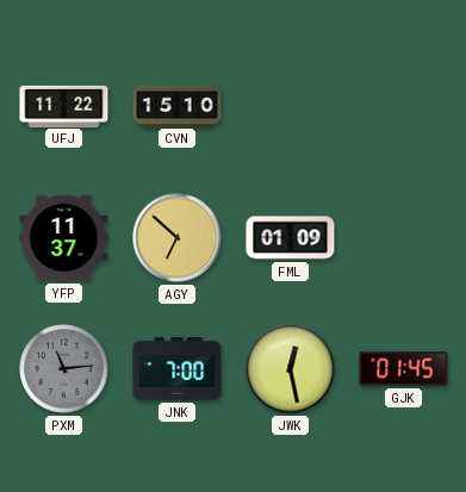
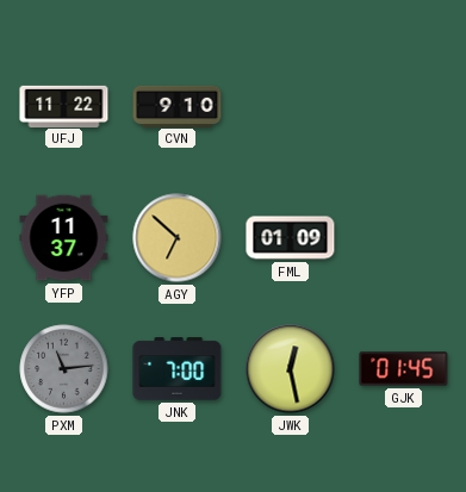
CVN: 15:10 -> 9:10 (178, 106)
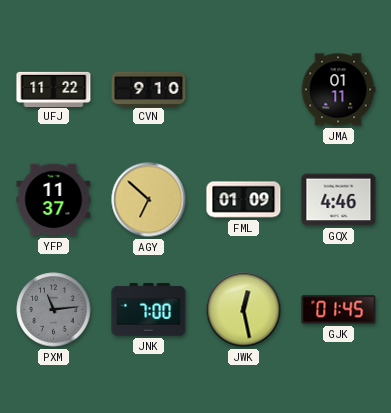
JMA: none -> 01:11 (338, 90)
GQX: none -> 4:46 (339, 200)
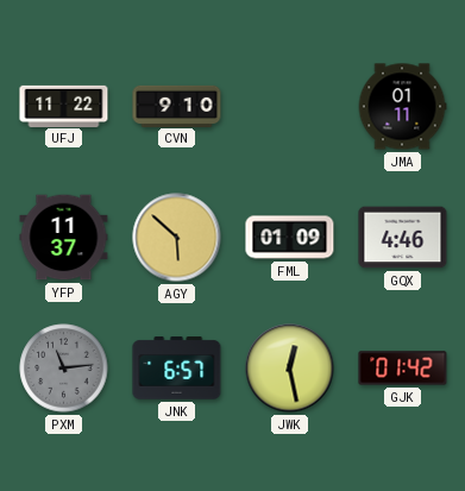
AGY: 6:52 -> 5:52 (177, 238)
JNK: 7:00 -> 6:57 (177, 369)
GJK: 01:45 -> 01:42 (403, 369)
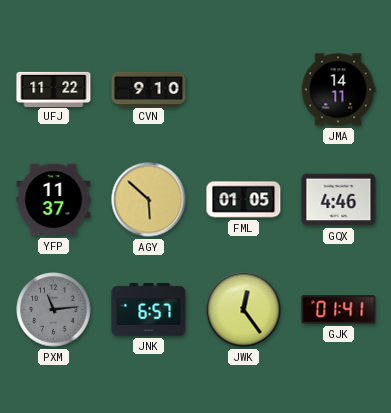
JMA: 01:11 -> 14:11 (338, 90)
FML: 01:09 -> 01:05 (244, 200)
JWK: 12:28 -> 12:24 (244, 310)
GJK: 01:42 -> 01:41 (339, 310)
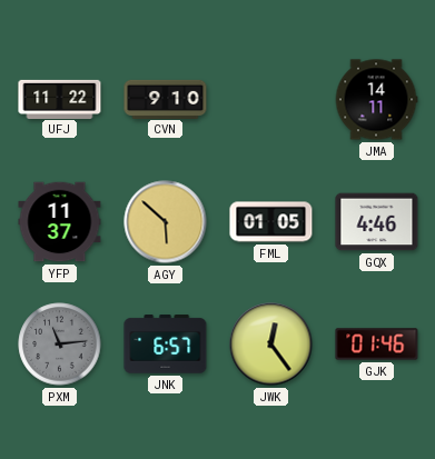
GJK: 01:41 -> 01:46 (377, 345)
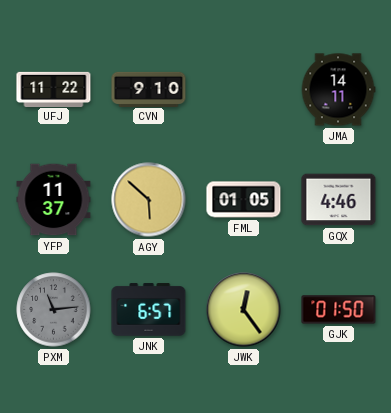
GJK: 01:46 -> 01:50 (339, 310)
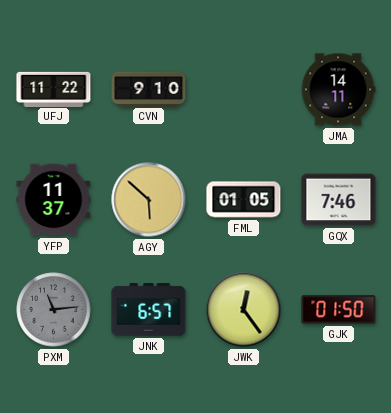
GQX: 4:46 -> 7:46 (339, 200)
